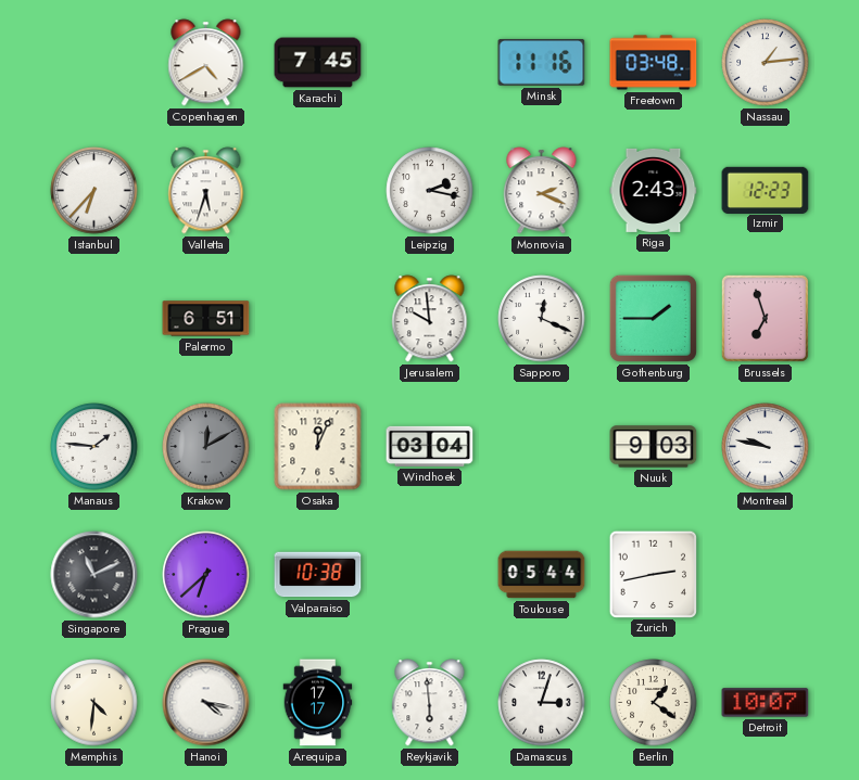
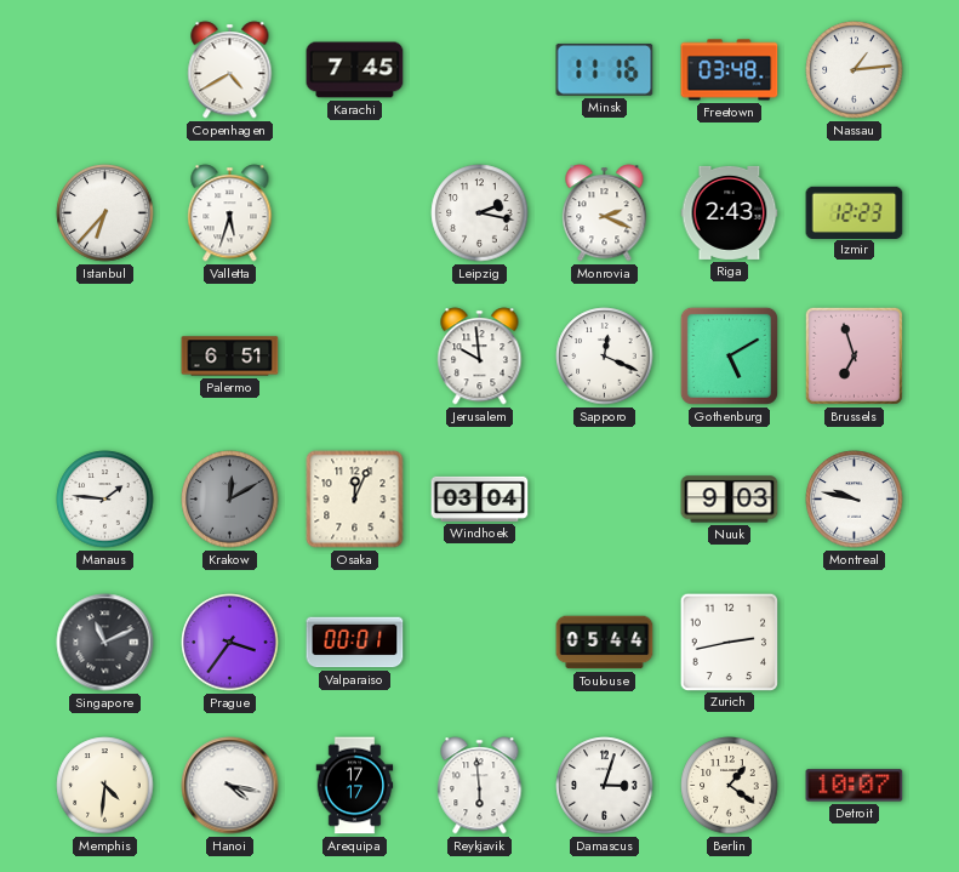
Gothenburg: 1:45 -> 5:10 (729, 355)
Prague: 6:38 -> 3:36 (230, 643)
Valparaiso: 10:38 -> 00:01 (355, 643)
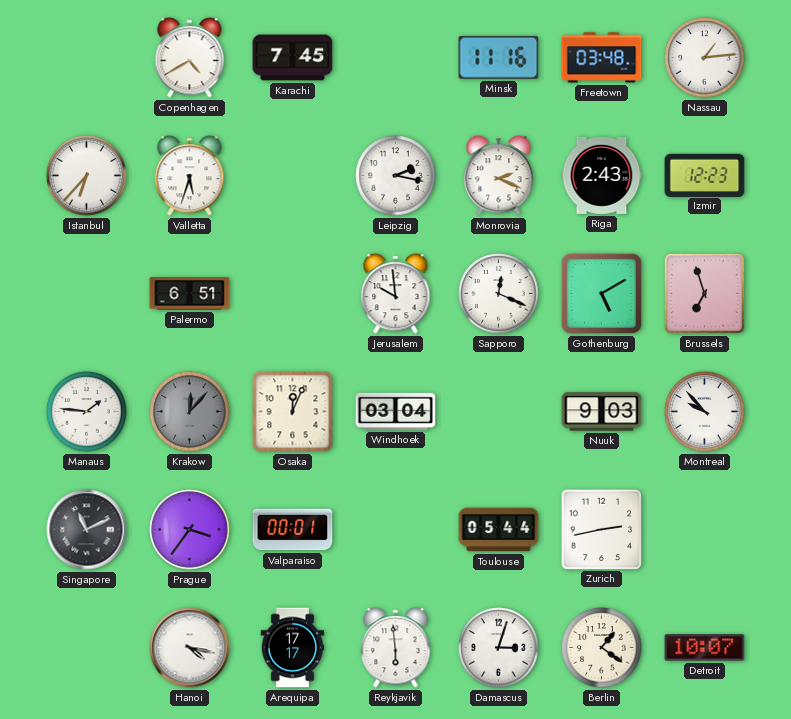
Krakow: 12:10 -> 12:07 (190, 412)
Montreal: 9:47 -> 9:53 (705, 412)
Memphis: 4:31 -> none (105, 786)
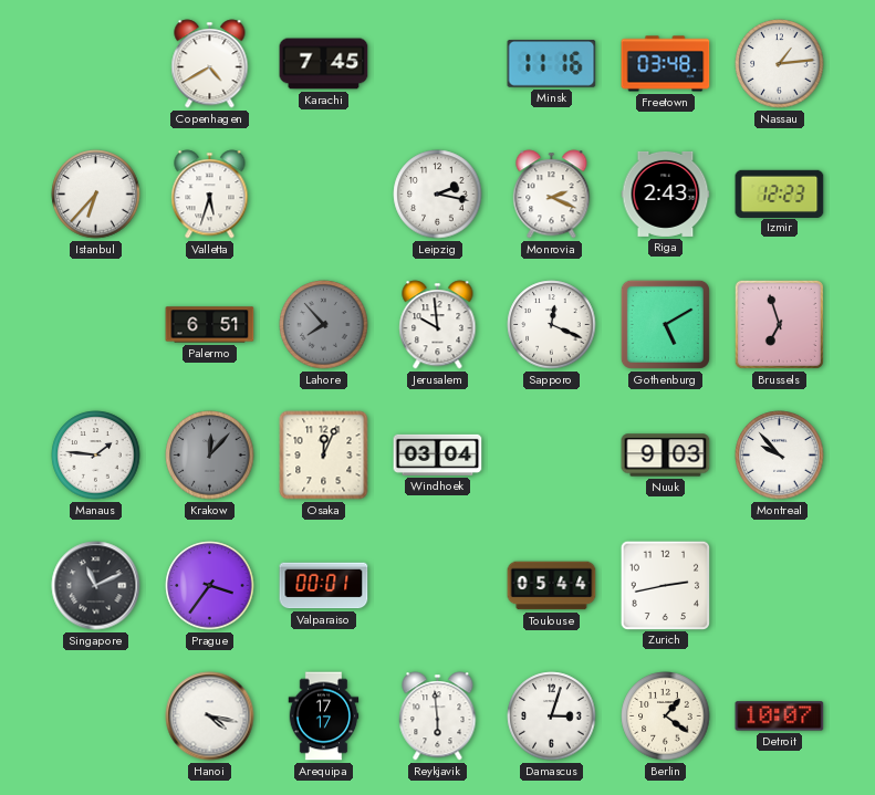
Lahore: none -> 7:53 (324, 325)
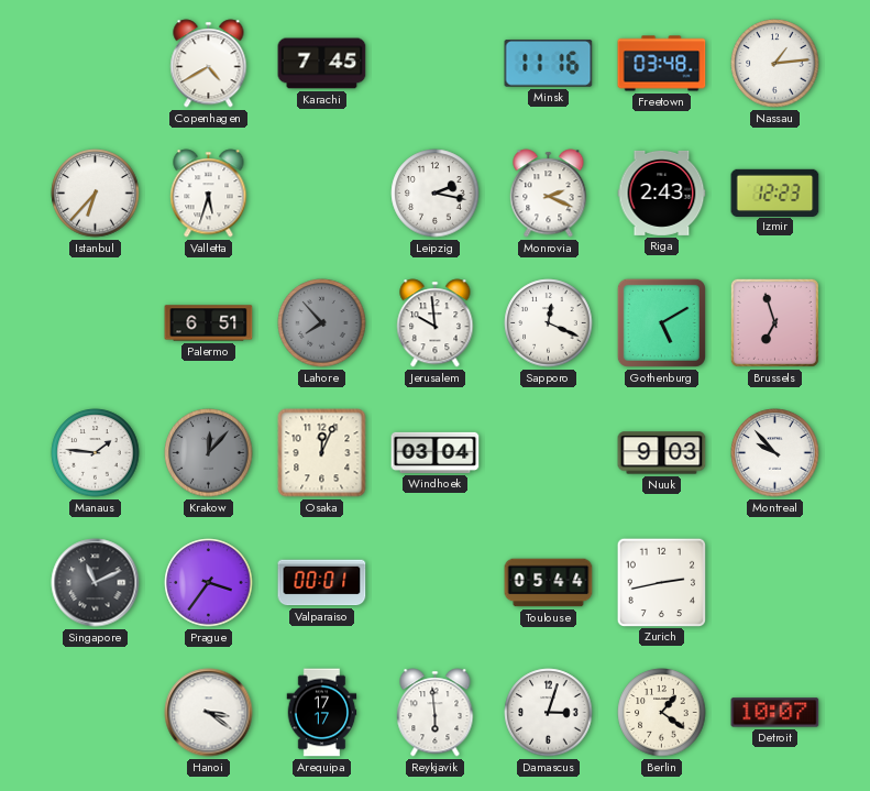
Hanoi: 4:17 -> 3:21 (209, 713)
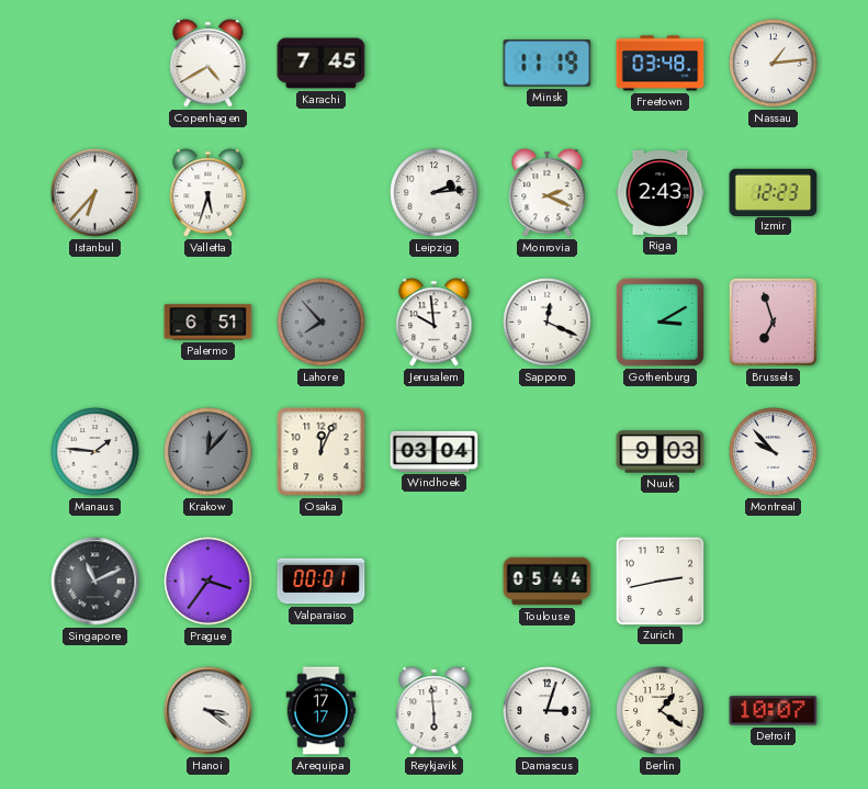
Minsk: 11:16 -> 11:19 (548, 64)
Leipzig: 2:17 -> 2:14 (435, 193)
Gothenburg: 5:10 -> 3:10 (660, 322)
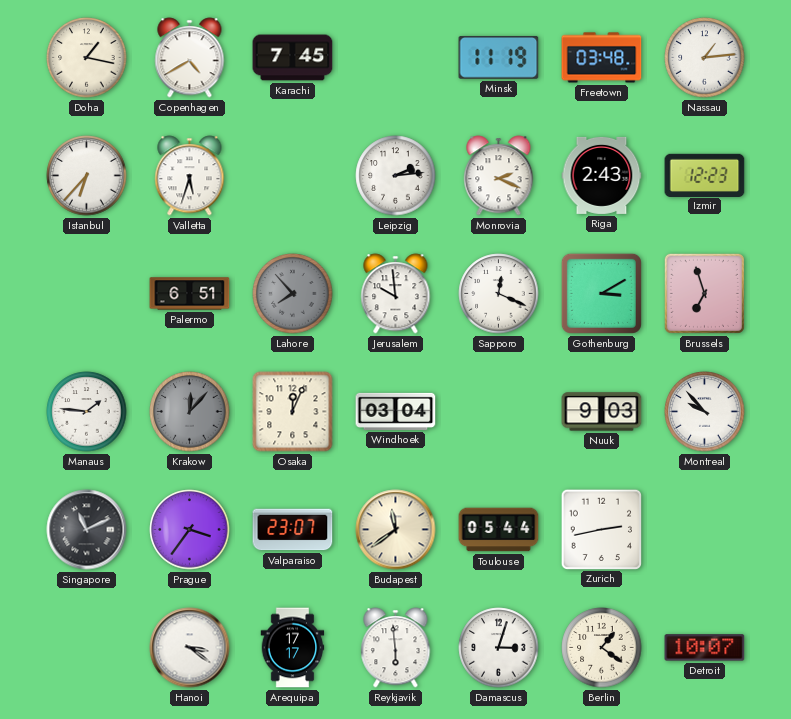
Doha: none -> 1:17 (87, 58)
Valparaiso: 00:01 -> 23:07 (293, 530)
Budapest: none -> 11:39 (396, 530)
